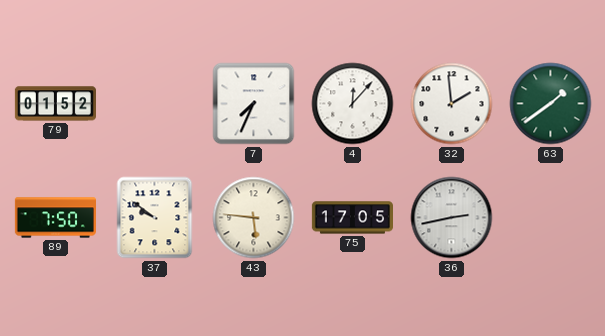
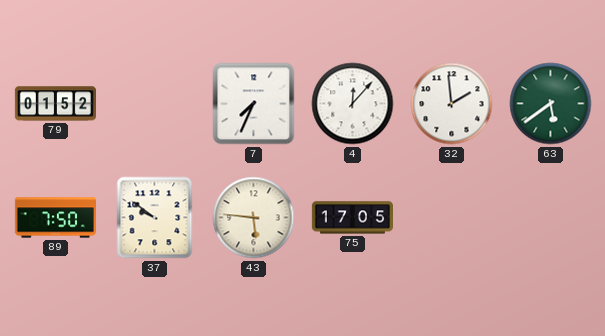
63: 1:39 -> 5:39 (551, 104)
36: 2:43 -> none (452, 218)
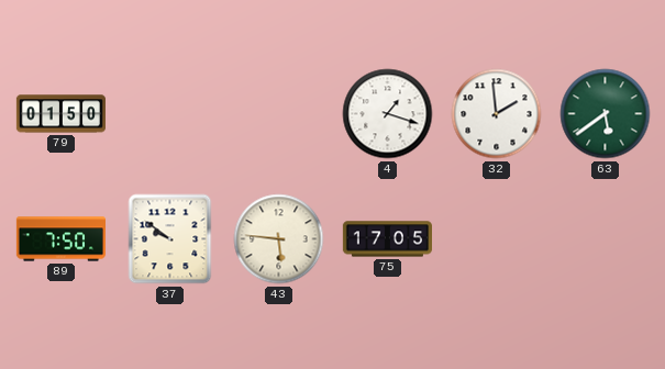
79: 01:52 -> 01:50 (60, 114)
7: 7:34 -> none (254, 104)
4: 12:07 -> 1:18 (388, 114)
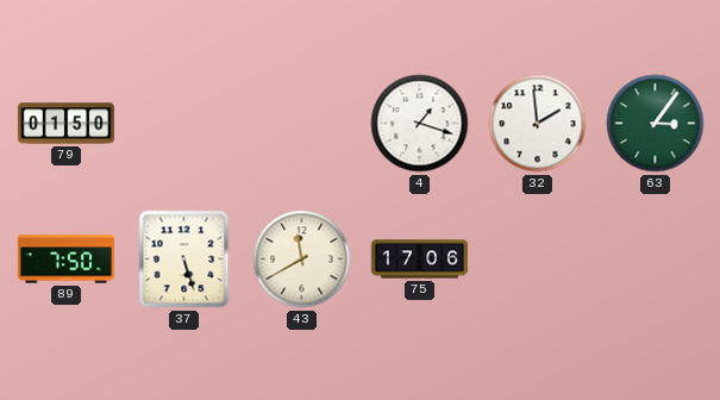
63: 5:39 -> 3:06 (656, 124)
37: 9:51 -> 5:27 (184, 260)
43: 5:46 -> 11:40 (302, 260)
75: 17:05 -> 17:06 (419, 260)
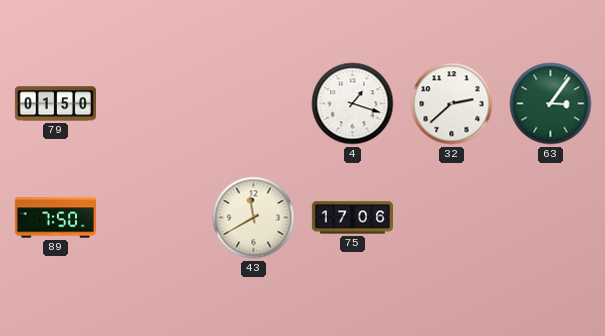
32: 1:59 -> 2:38 (452, 104)
37: 5:27 -> none (184, 260)
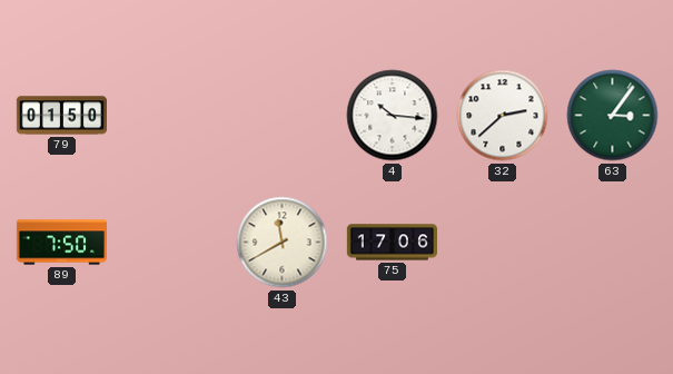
4: 1:18 -> 10:16 (393, 116)
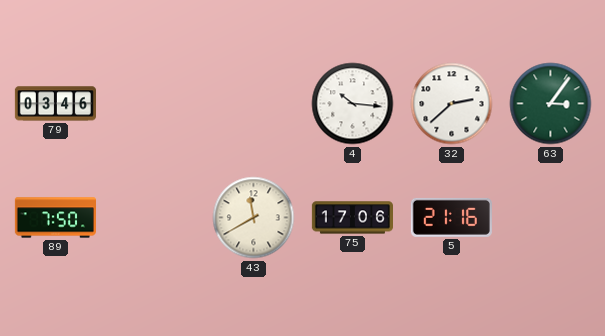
79: 01:50 -> 03:46 (55, 104)
5: none -> 21:16 (451, 217)
